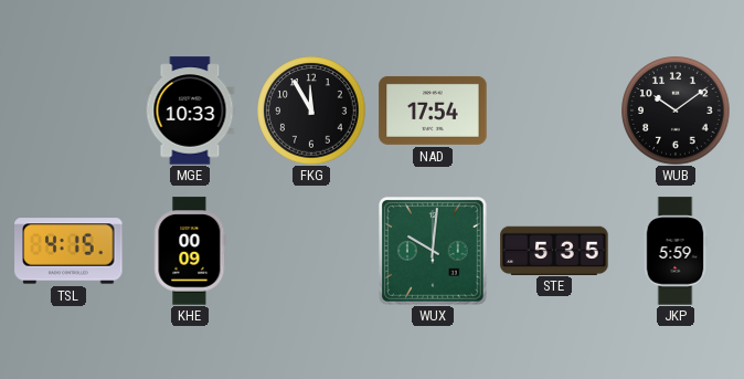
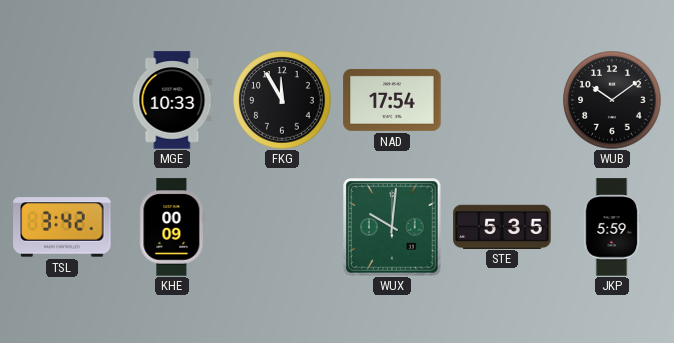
TSL: 4:15 -> 3:42 (62, 227)
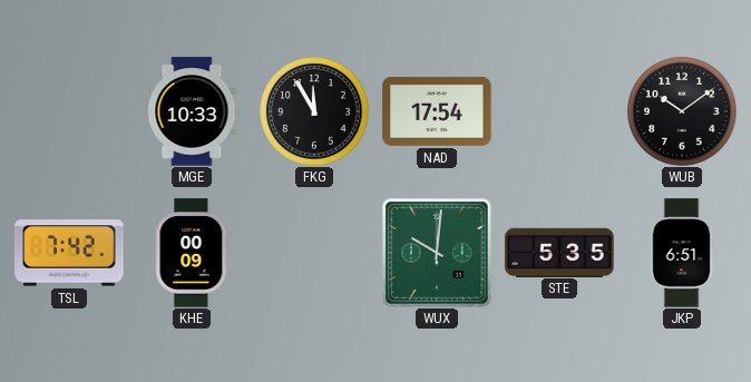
TSL: 3:42 -> 7:42 (69, 253)
JKP: 5:59 -> 6:51 (682, 253)
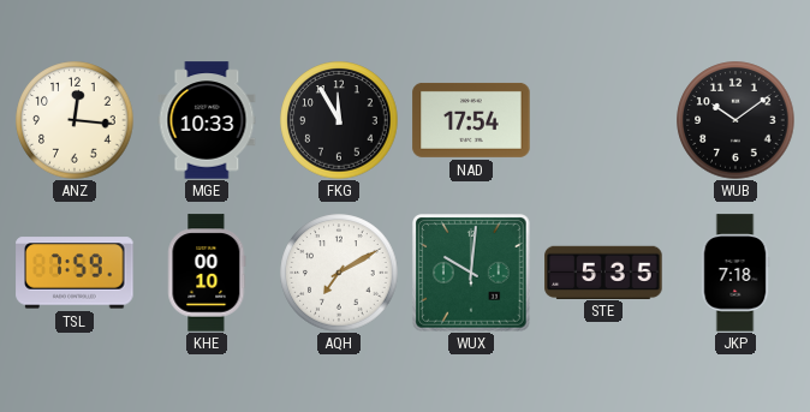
ANZ: none -> 12:16 (75, 120)
TSL: 7:42 -> 7:59 (75, 273)
KHE: 00:09 -> 00:10 (207, 273)
AQH: none -> 7:10 (339, 273)
JKP: 6:51 -> 7:18 (735, 273)
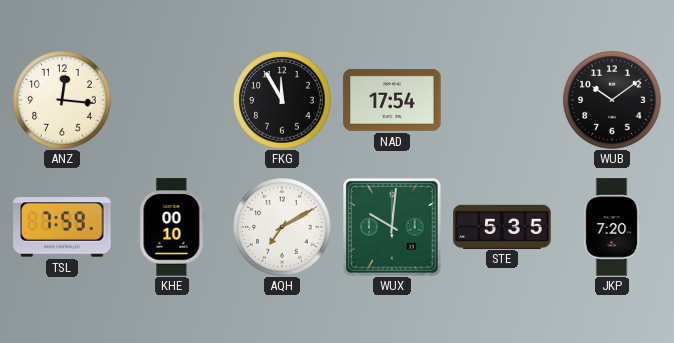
MGE: 10:33 -> none (207, 120)
JKP: 7:18 -> 7:20 (612, 227)
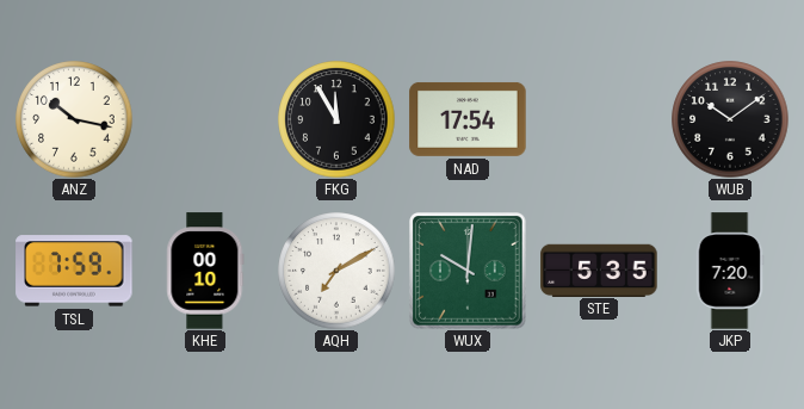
ANZ: 12:16 -> 10:17 (74, 119)
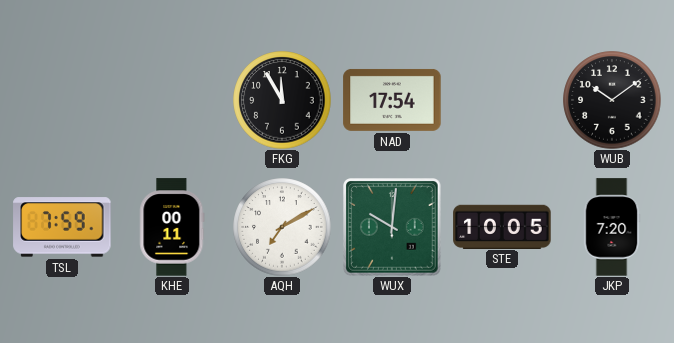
ANZ: 10:17 -> none (74, 119)
KHE: 00:10 -> 00:11 (172, 227)
STE: 5:35 -> 10:05 (502, 226)
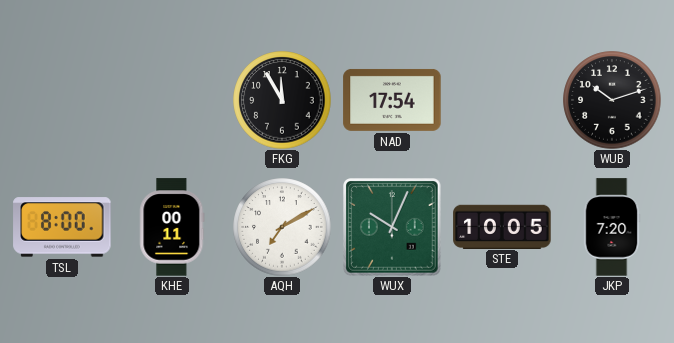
WUB: 10:09 -> 10:12 (612, 100)
TSL: 7:59 -> 8:00 (62, 227)
WUX: 10:01 -> 10:04 (392, 227)
